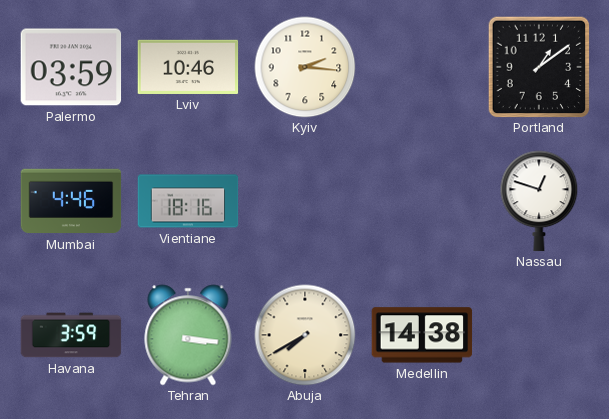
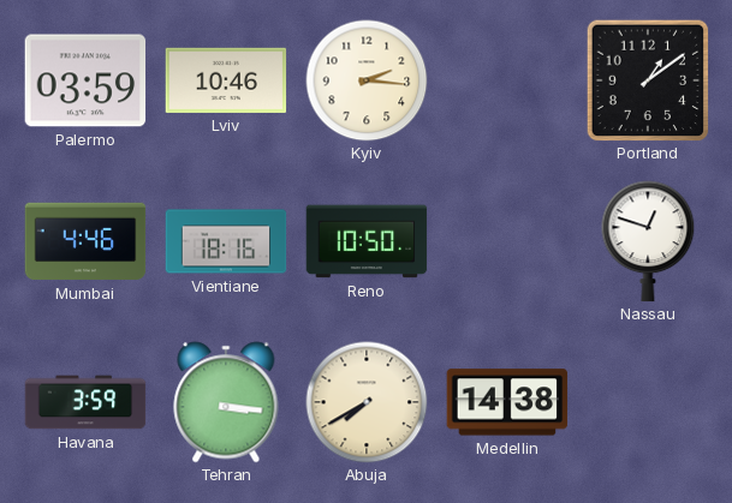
Reno: none -> 10:50 (367, 241)
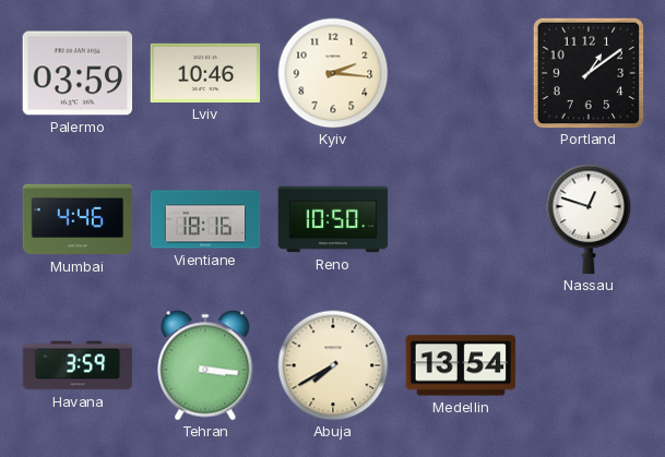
Medellin: 14:38 -> 13:54 (461, 365)
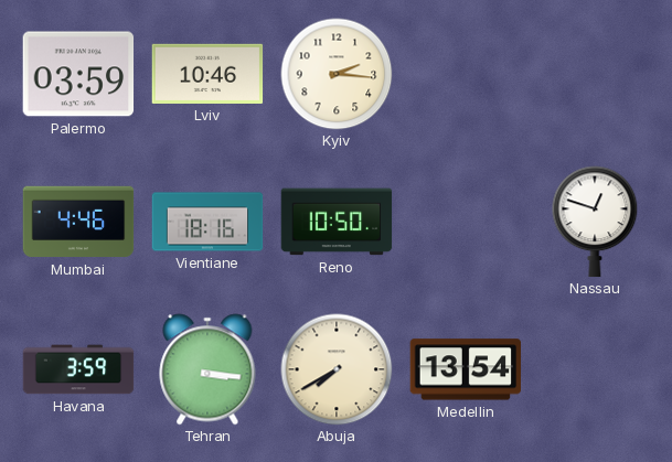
Portland: 1:09 -> none (589, 73)
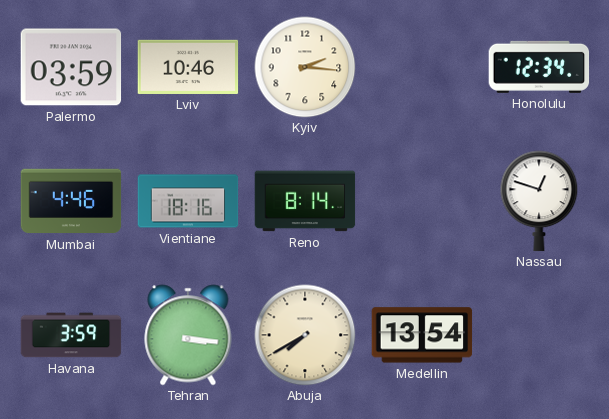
Honolulu: none -> 12:34 (539, 67)
Reno: 10:50 -> 8:14 (305, 201)
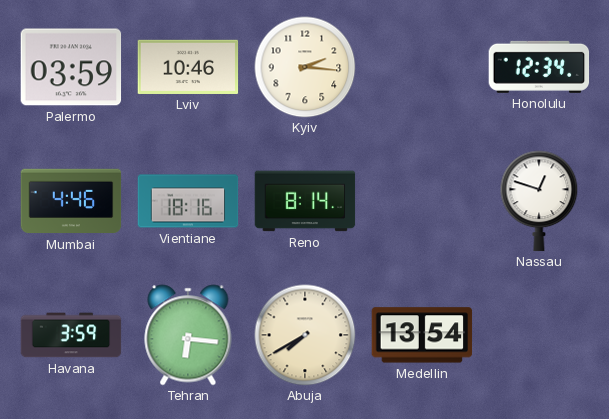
Tehran: 3:16 -> 6:16 (188, 335)
